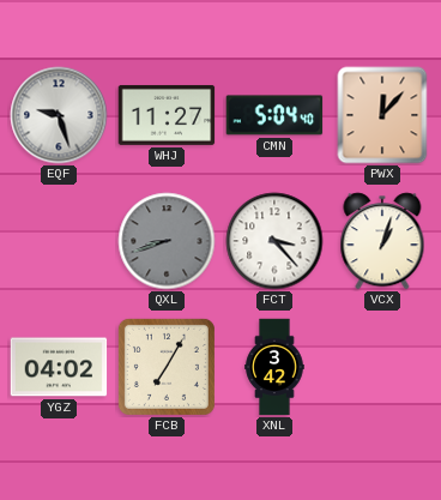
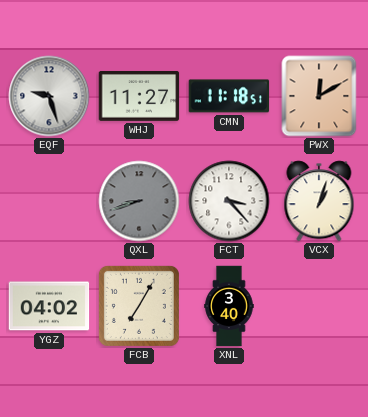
CMN: 5:04 -> 11:18 (229, 96)
PWX: 12:07 -> 12:10 (319, 96)
XNL: 3:42 -> 3:40 (229, 306)
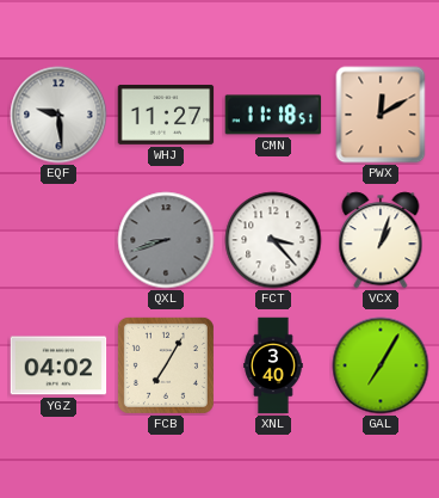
EQF: 9:27 -> 9:29 (58, 115)
GAL: none -> 7:05 (381, 365)
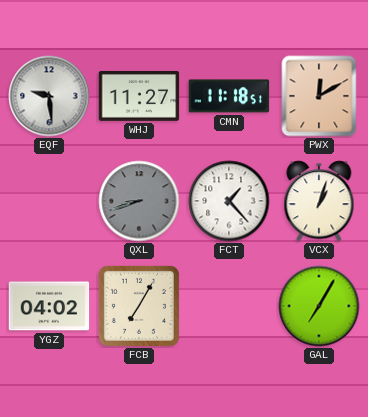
FCT: 3:23 -> 1:23 (229, 201)
XNL: 3:40 -> none (273, 365)
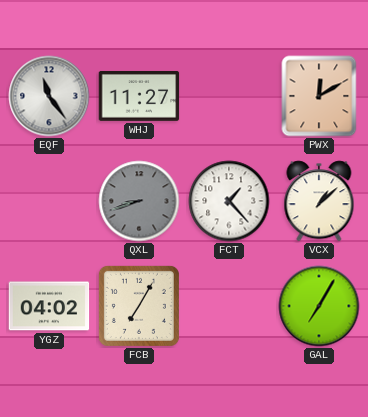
EQF: 9:29 -> 11:24 (49, 96)
CMN: 11:18 -> none (229, 96)
VCX: 1:03 -> 1:08 (319, 201)
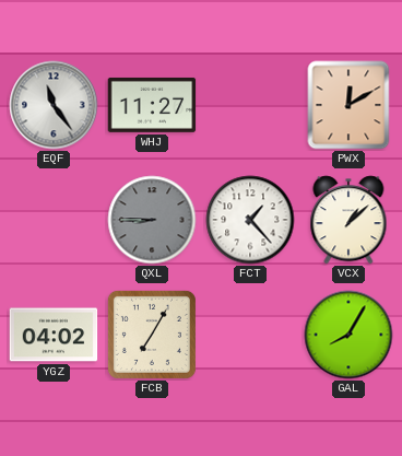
QXL: 8:42 -> 8:45 (152, 220)
GAL: 7:05 -> 8:05 (348, 335)
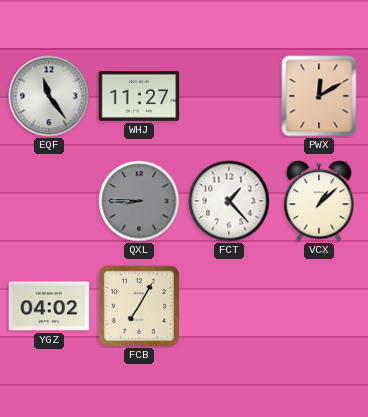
GAL: 8:05 -> none (348, 335)
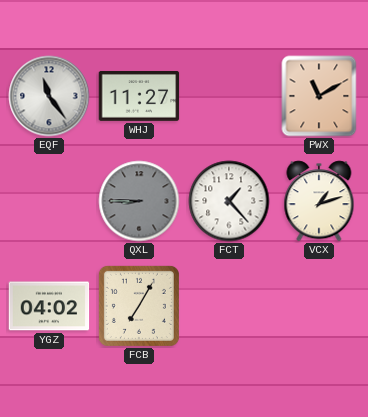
PWX: 12:10 -> 11:10 (319, 96)
VCX: 1:08 -> 1:12 (319, 201)
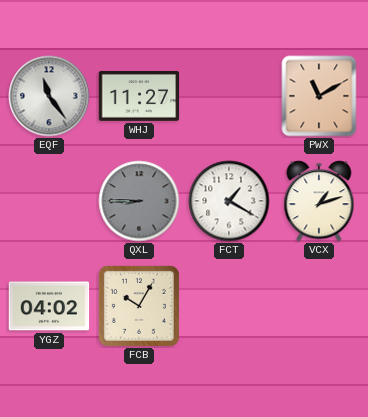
FCT: 1:23 -> 1:20 (229, 201)
FCB: 7:05 -> 10:05 (139, 306)
